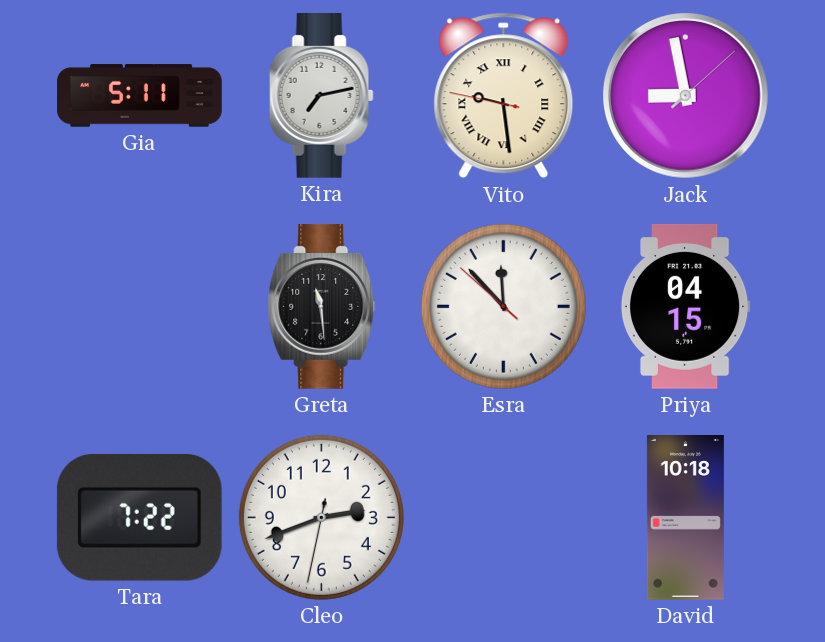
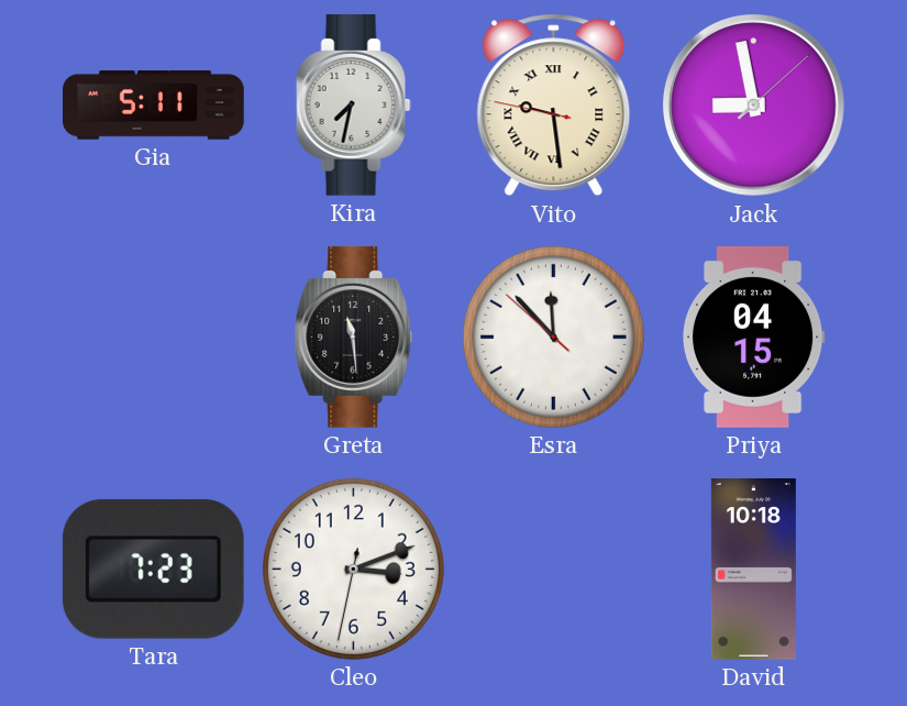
Kira: 7:13 -> 7:32 (353, 104)
Tara: 7:22 -> 7:23 (153, 569)
Cleo: 2:41 -> 3:11 (353, 569)
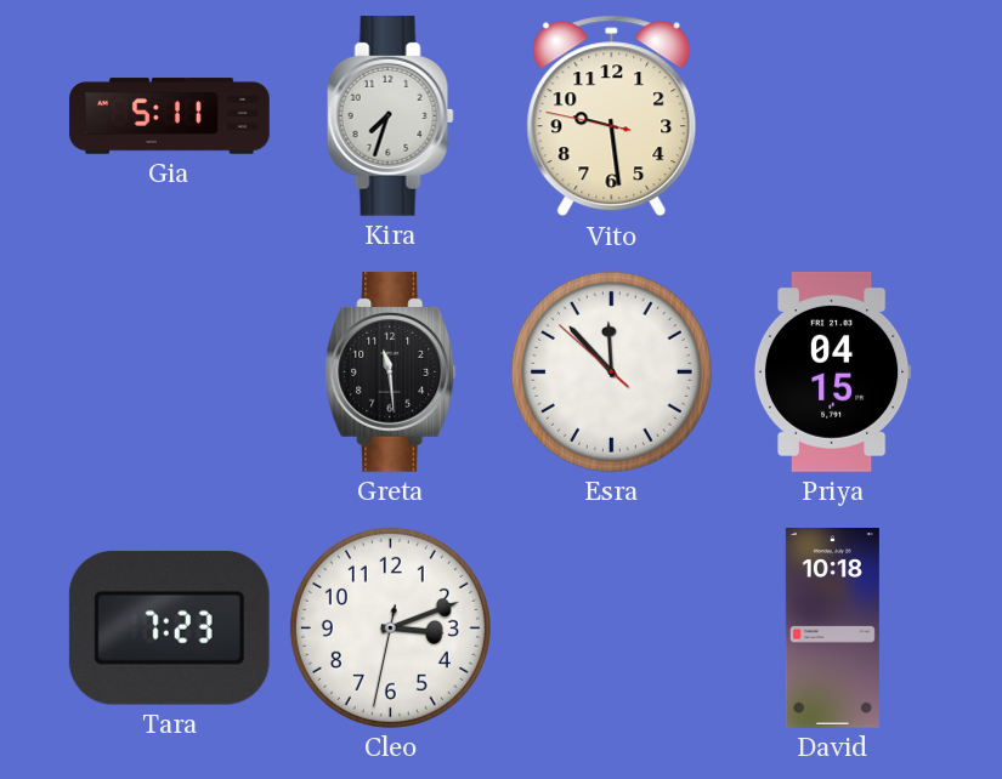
Kira: 7:32 -> 7:33 (390, 115)
Vito numerals: Roman -> Arabic (612, 116)
Jack: 8:58 -> none (753, 104)
